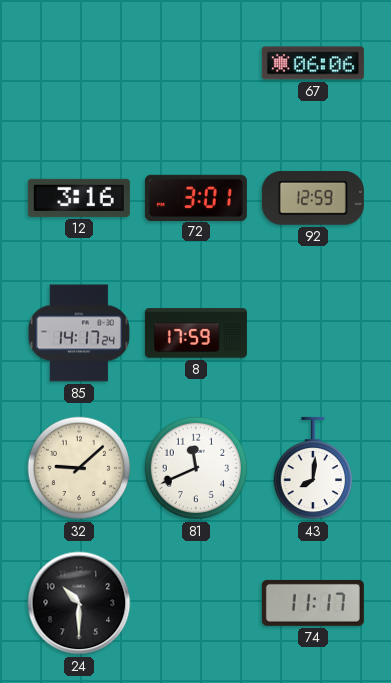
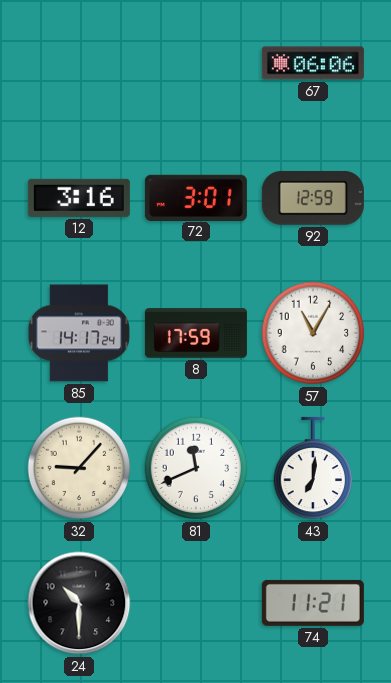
57: none -> 11:05 (313, 333)
32: 9:08 -> 9:07 (79, 468)
43: 8:01 -> 7:01 (313, 468)
74: 11:17 -> 11:21 (313, 603)
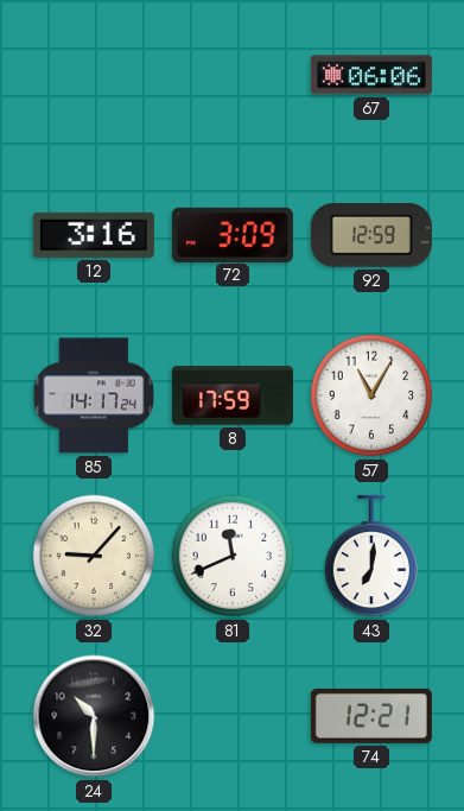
72: 3:01 -> 3:09 (233, 234)
74: 11:21 -> 12:21 (371, 716)
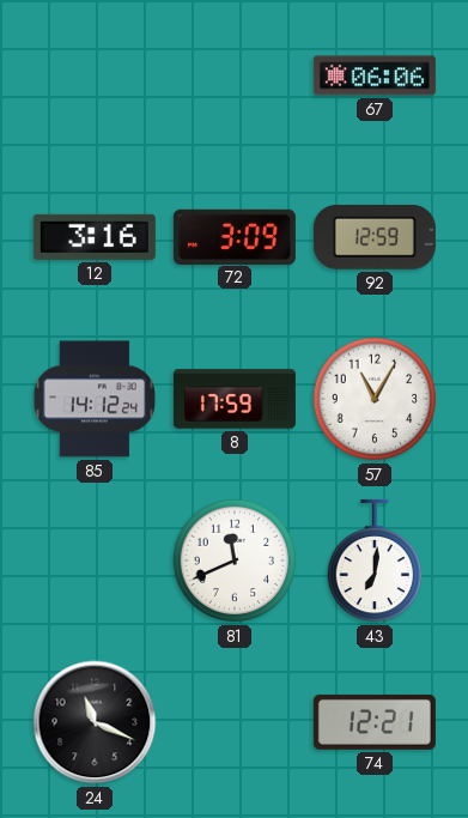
85: 14:17 -> 14:12 (95, 399)
32: 9:07 -> none (94, 556)
24: 10:30 -> 11:19 (95, 722)
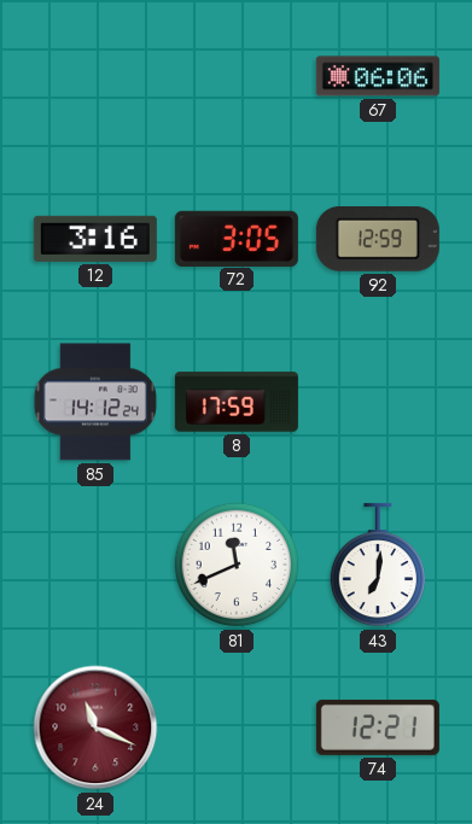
72: 3:09 -> 3:05 (237, 238)
57: 11:05 -> none (375, 399)
24 dial: black -> burgundy (95, 727)
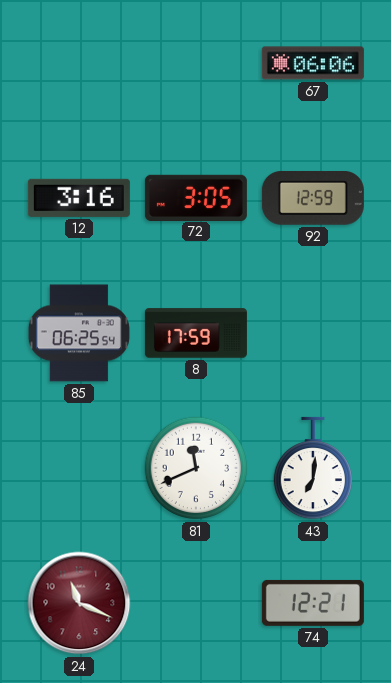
85: 14:12 -> 06:25 (79, 333)
